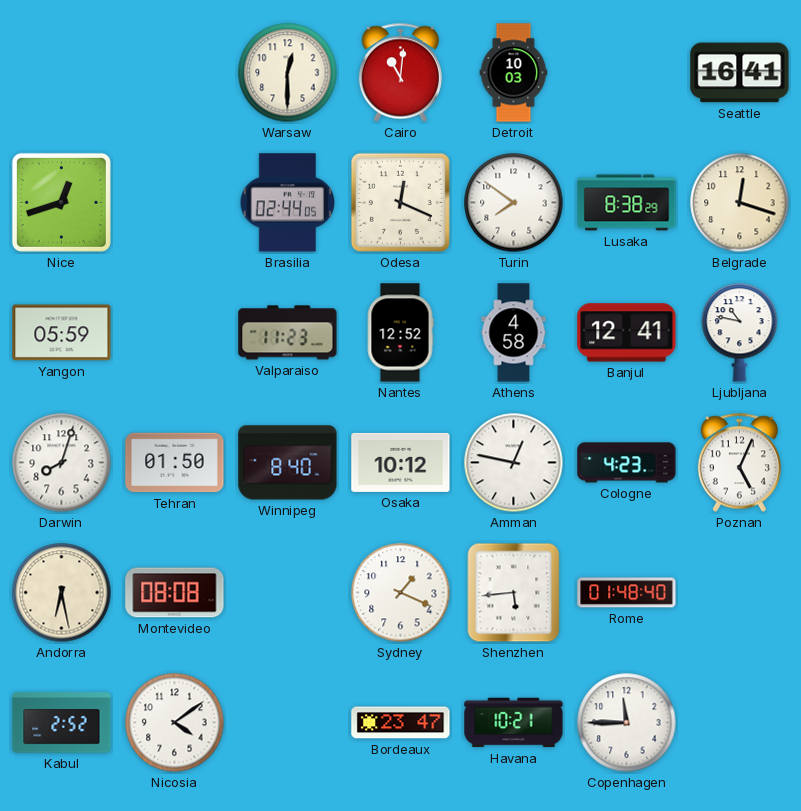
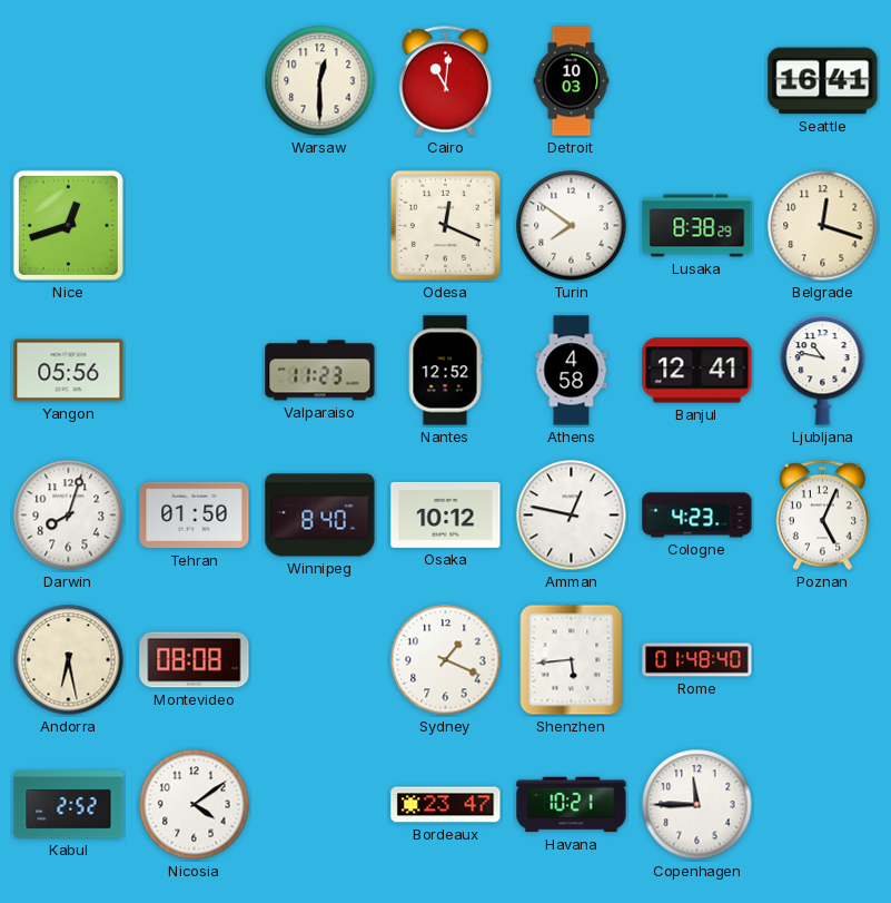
Brasilia: 02:44 -> none (288, 203)
Yangon: 05:59 -> 05:56 (69, 371)
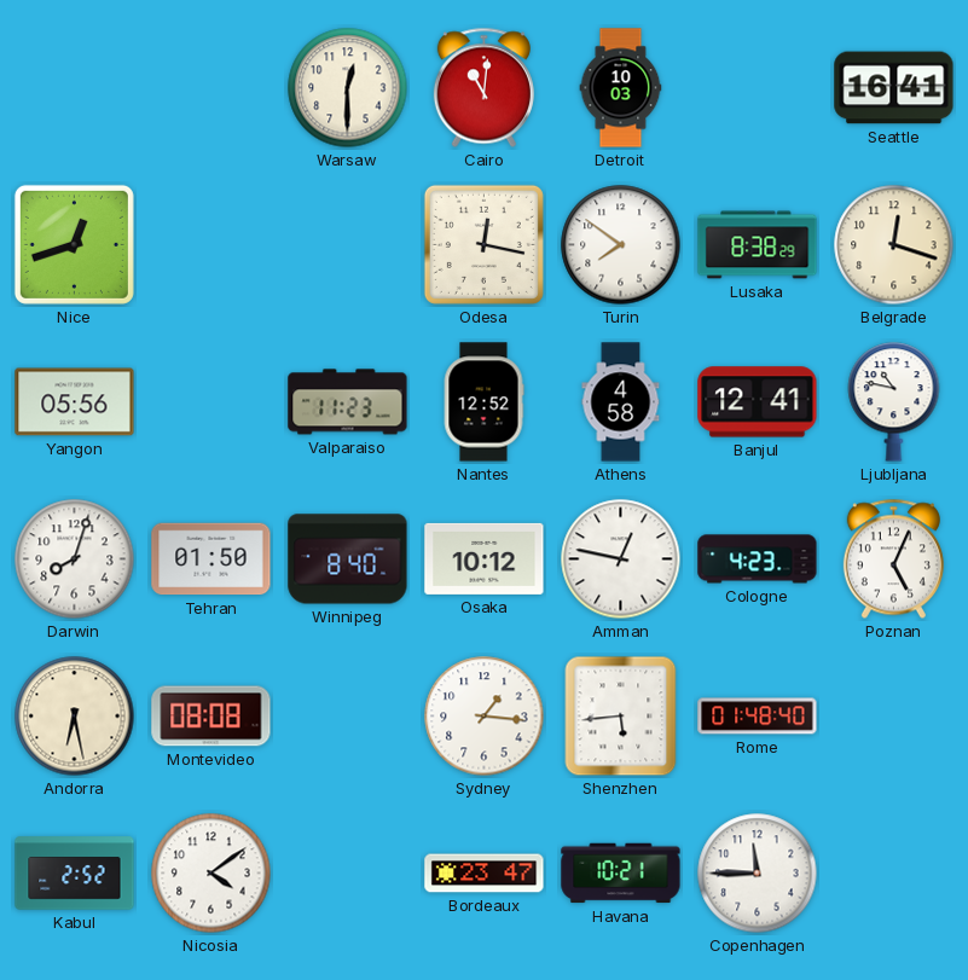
Odesa: 12:19 -> 12:17 (483, 244)
Sydney: 1:19 -> 1:16 (485, 717)
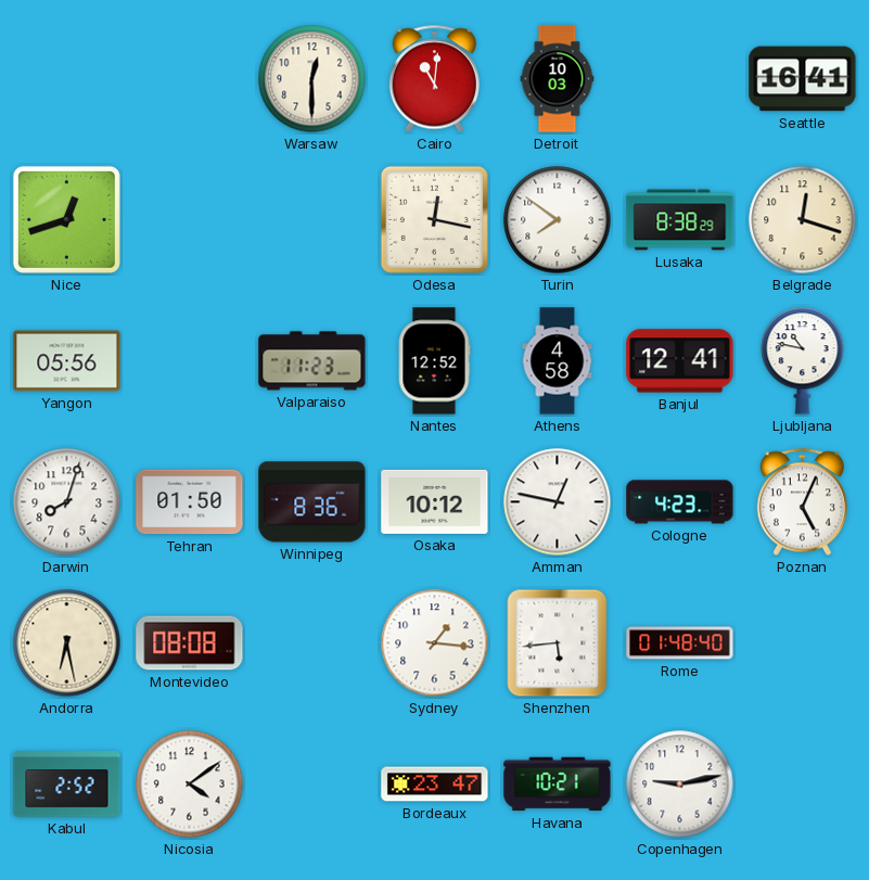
Winnipeg: 8:40 -> 8:36 (312, 502)
Copenhagen: 11:45 -> 9:13 (680, 785)
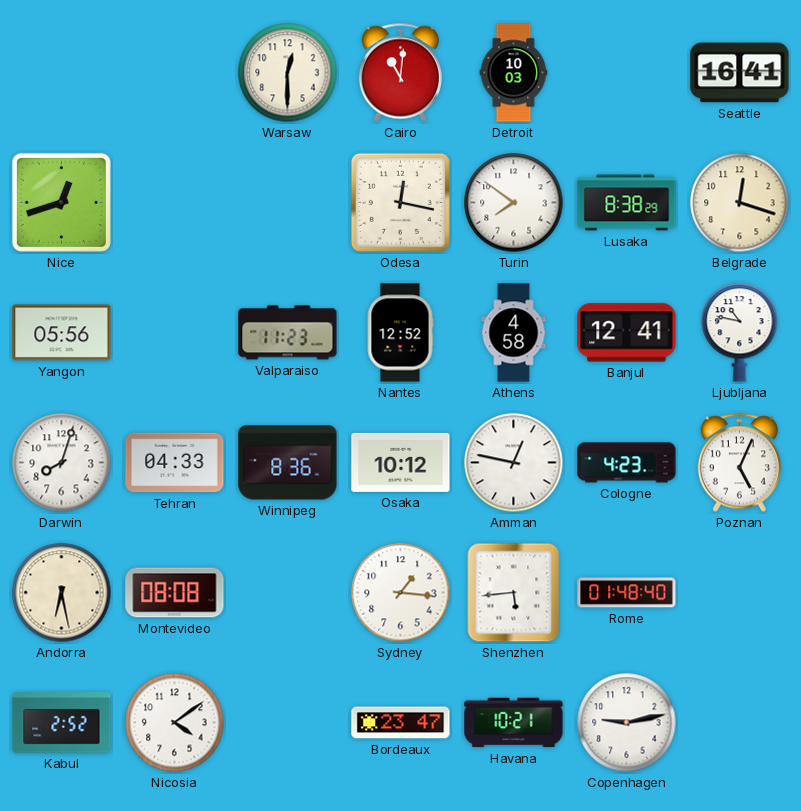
Tehran: 01:50 -> 04:33 (175, 463)
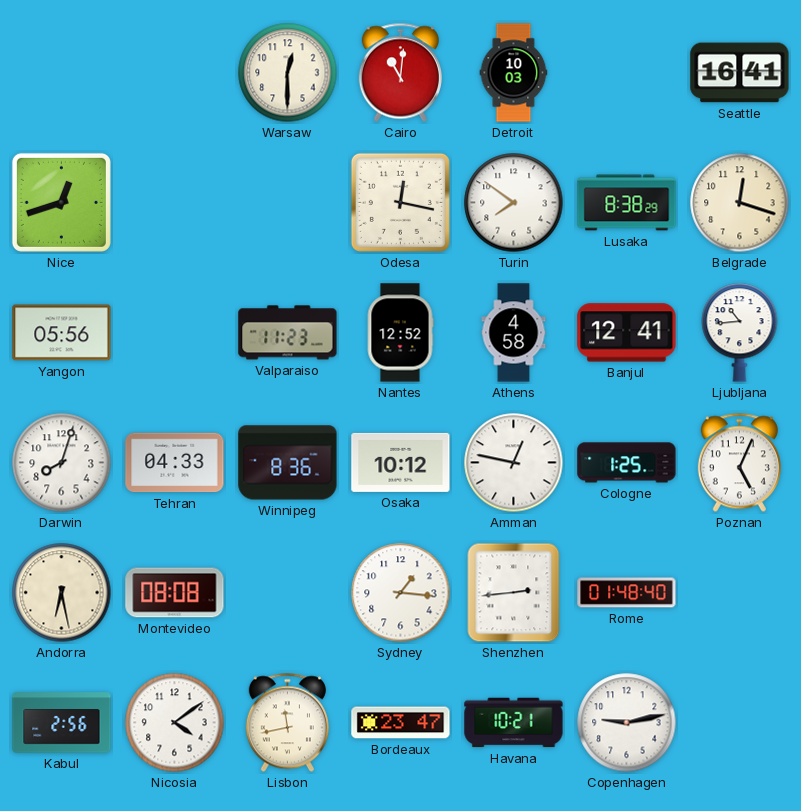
Ljubljana: 10:47 -> 10:44 (740, 333)
Cologne: 4:23 -> 1:25 (627, 463)
Shenzhen: 5:44 -> 2:44 (514, 593)
Kabul: 2:52 -> 2:56 (62, 723)
Lisbon: none -> 11:43 (287, 723)
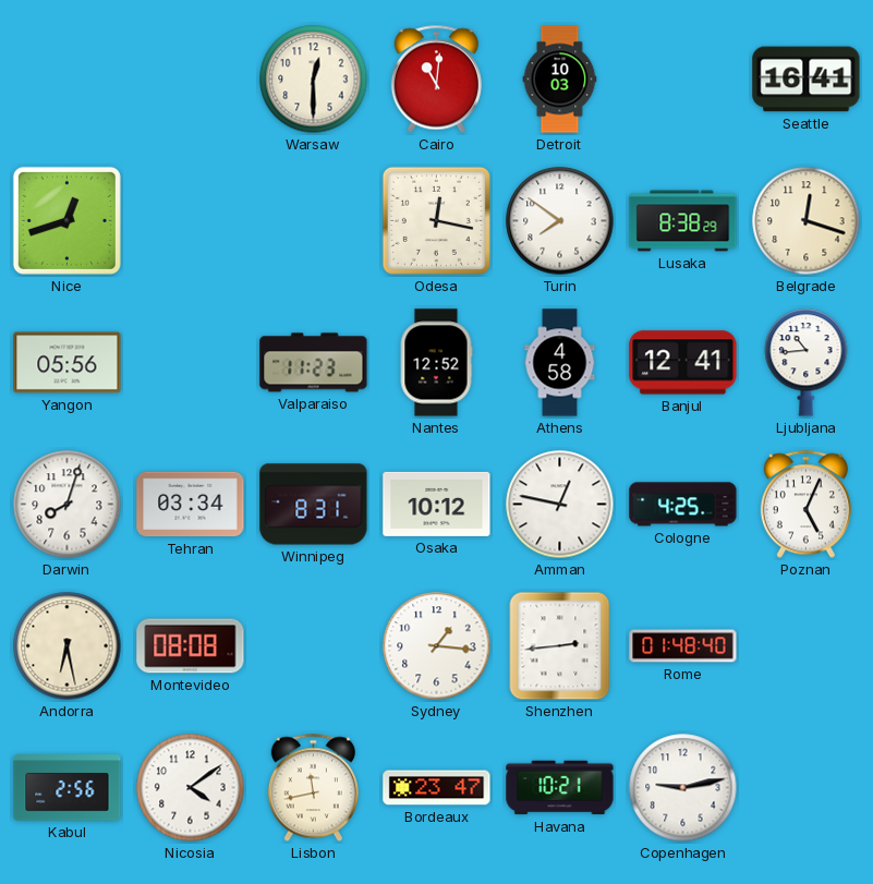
Tehran: 04:33 -> 03:34 (191, 505)
Winnipeg: 8:36 -> 8:31 (314, 505)
Cologne: 1:25 -> 4:25 (683, 505)
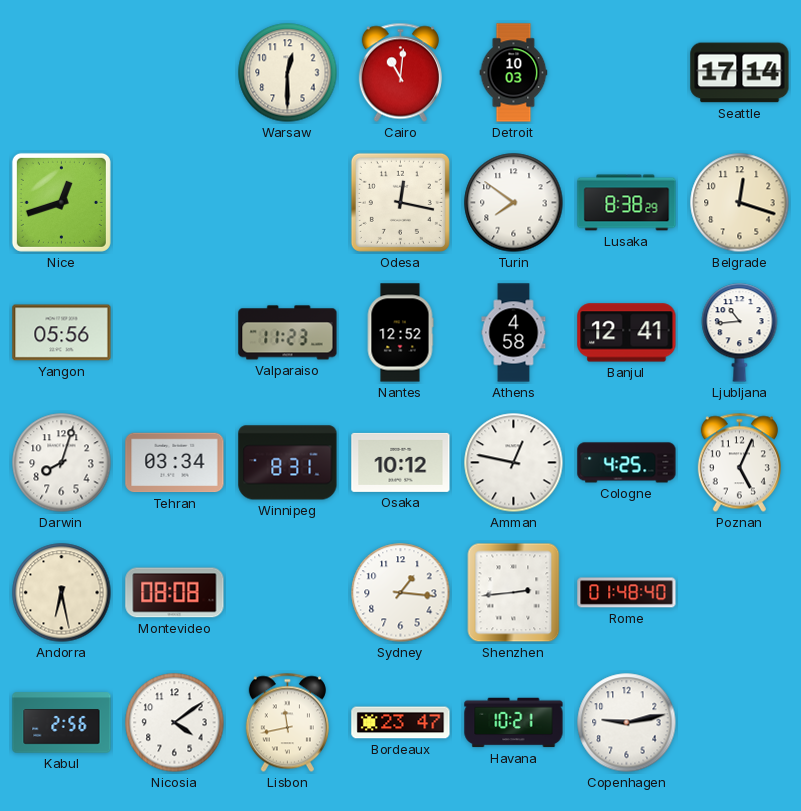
Seattle: 16:41 -> 17:14 (740, 73)
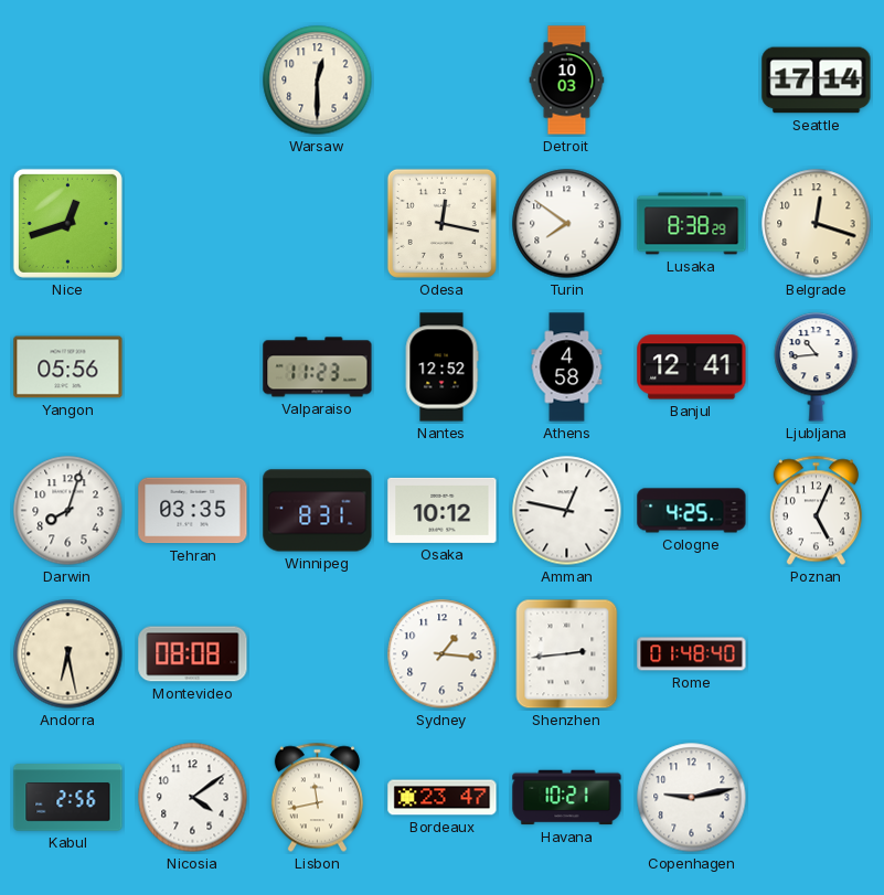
Cairo: 11:01 -> none (400, 73)
Tehran: 03:34 -> 03:35 (193, 511)
